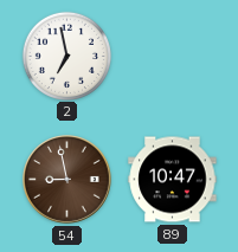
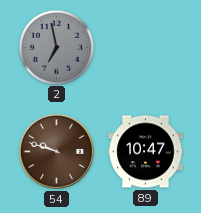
2 dial: white -> grey (56, 47)
54: 8:58 -> 9:48 (57, 152)
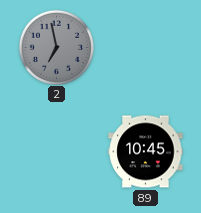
54: 9:48 -> none (57, 152)
89: 10:47 -> 10:45 (146, 152)
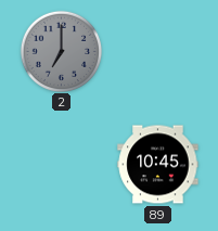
2: 6:58 -> 7:00 (61, 51)
